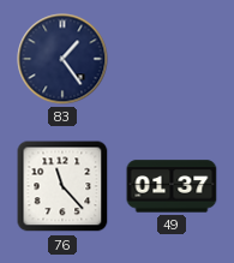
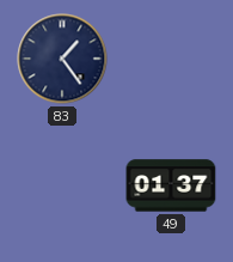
76: 11:23 -> none (62, 186)
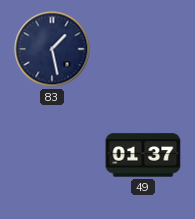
83: 1:24 -> 1:28 (52, 49)
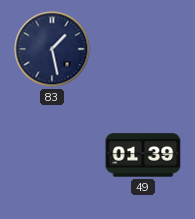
49: 01:37 -> 01:39 (143, 155)
